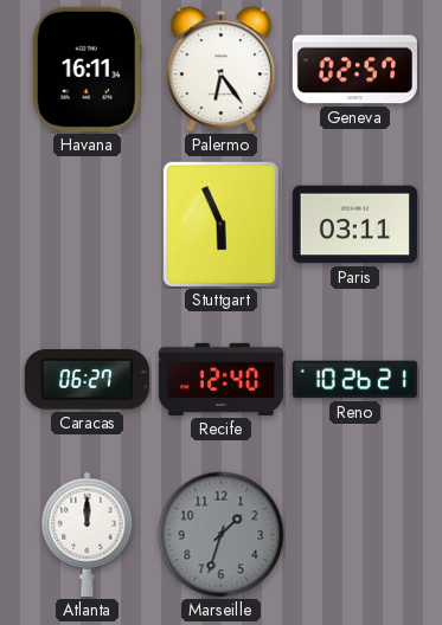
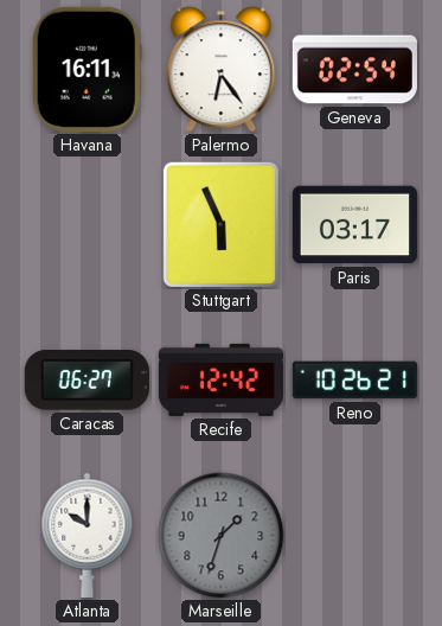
Geneva: 02:57 -> 02:54 (354, 70)
Paris: 03:11 -> 03:17 (354, 225)
Recife: 12:40 -> 12:42 (220, 379)
Atlanta: 12:00 -> 10:00 (88, 535)
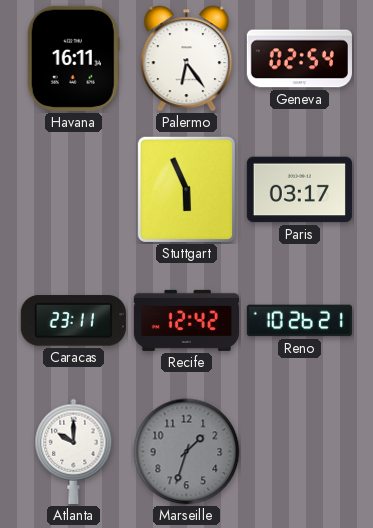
Caracas: 06:27 -> 23:11 (73, 321)
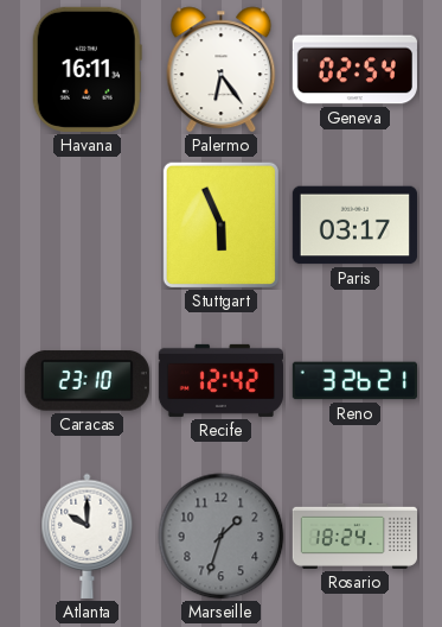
Caracas: 23:11 -> 23:10 (87, 381)
Reno: 10:26 -> 3:26 (354, 381)
Rosario: none -> 18:24 (354, 536)
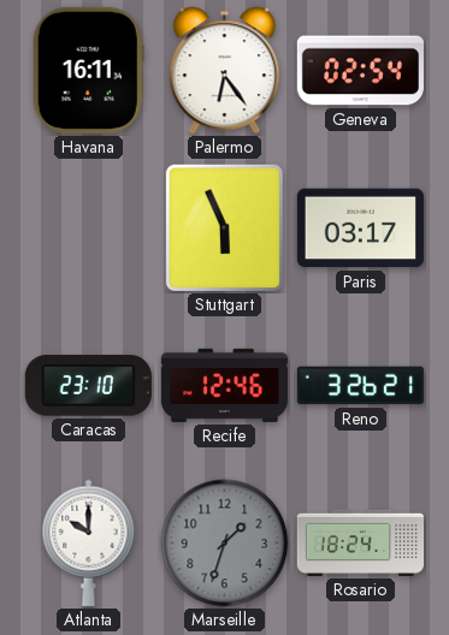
Recife: 12:42 -> 12:46 (224, 385)
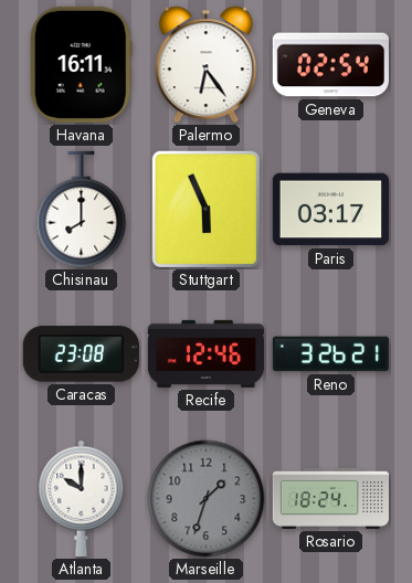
Chisinau: none -> 8:00 (82, 210)
Caracas: 23:10 -> 23:08 (81, 354)
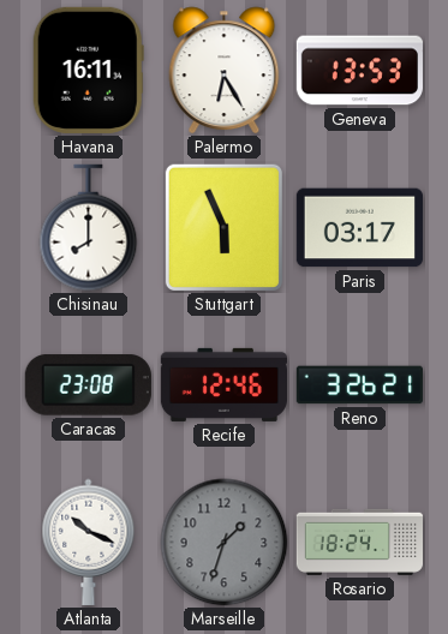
Palermo: 6:24 -> 6:25 (225, 71)
Geneva: 02:54 -> 13:53 (359, 71)
Atlanta: 10:00 -> 10:19 (89, 542)
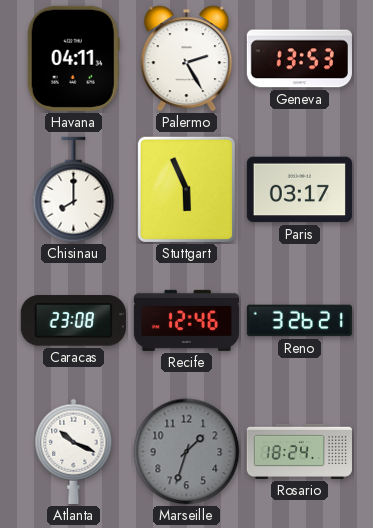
Havana: 16:11 -> 04:11 (73, 58)
Palermo: 6:25 -> 2:25 (187, 59)
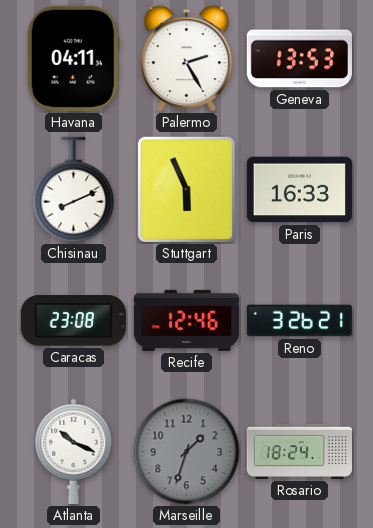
Chisinau: 8:00 -> 8:11 (74, 190)
Paris: 03:17 -> 16:33 (299, 190)
